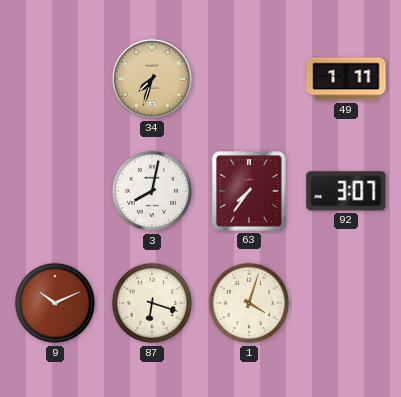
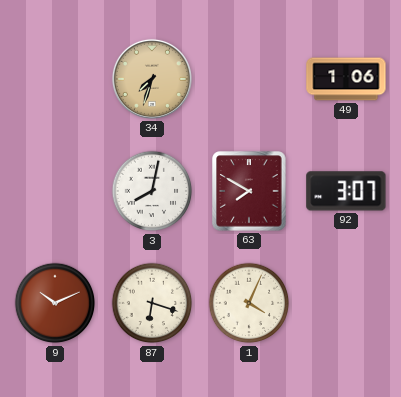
49: 1:11 -> 1:06 (346, 79)
63: 7:36 -> 7:50 (249, 191)
1: 4:03 -> 4:04 (249, 303)
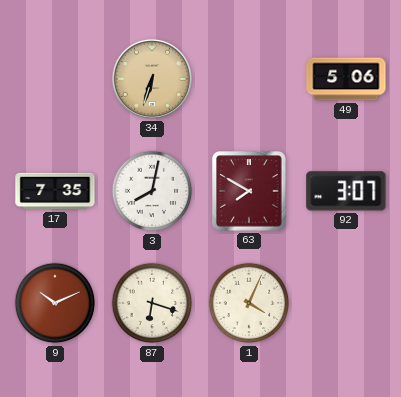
34: 7:33 -> 6:33 (152, 79)
49: 1:06 -> 5:06 (346, 79)
17: none -> 7:35 (55, 191)
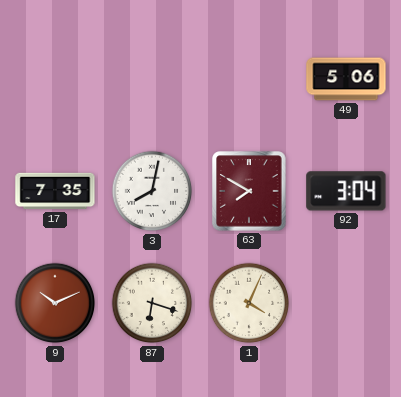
34: 6:33 -> none (152, 79)
92: 3:07 -> 3:04 (346, 191)
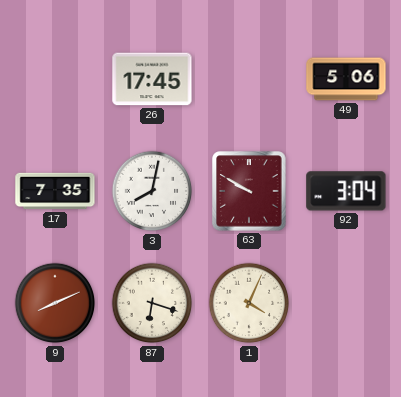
26: none -> 17:45 (152, 79)
63: 7:50 -> 9:50 (249, 191)
9: 10:11 -> 8:11 (55, 303)
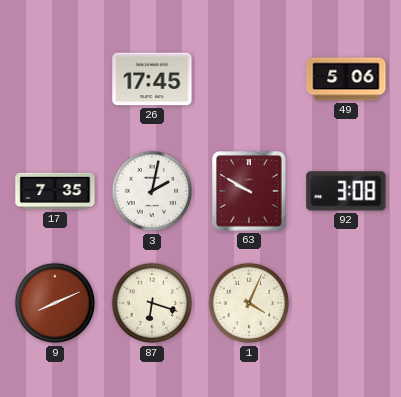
3: 8:02 -> 2:02 (152, 191)
92: 3:04 -> 3:08 (346, 191)
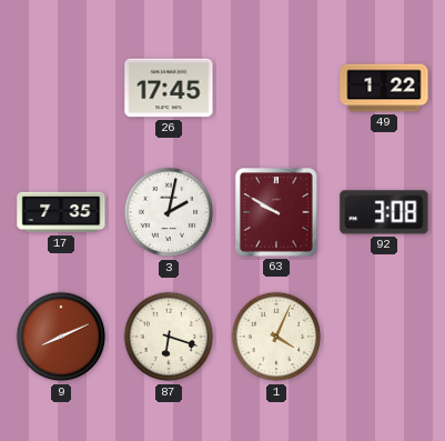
49: 5:06 -> 1:22 (384, 88)
